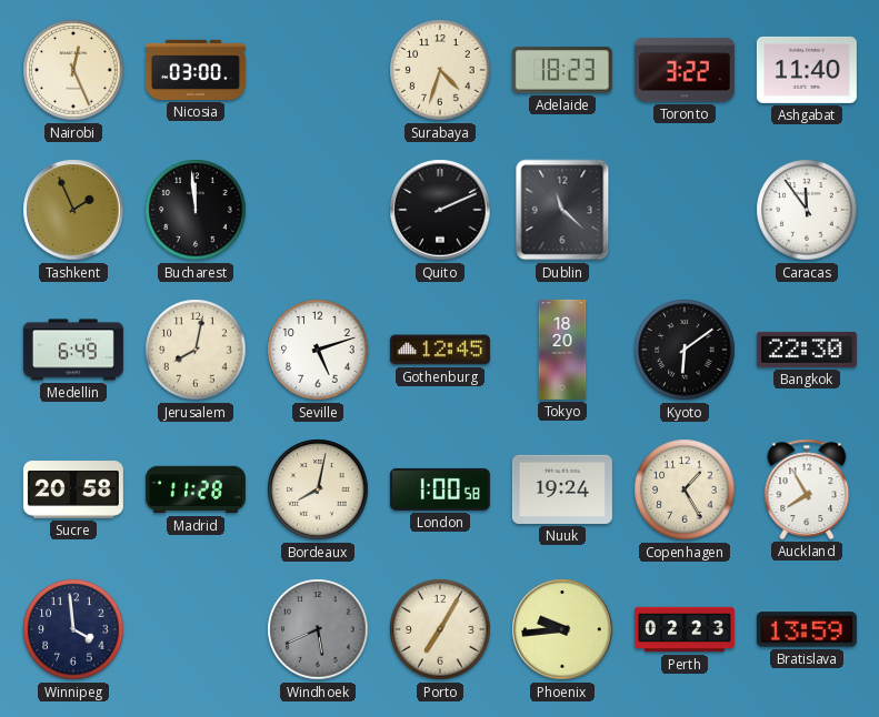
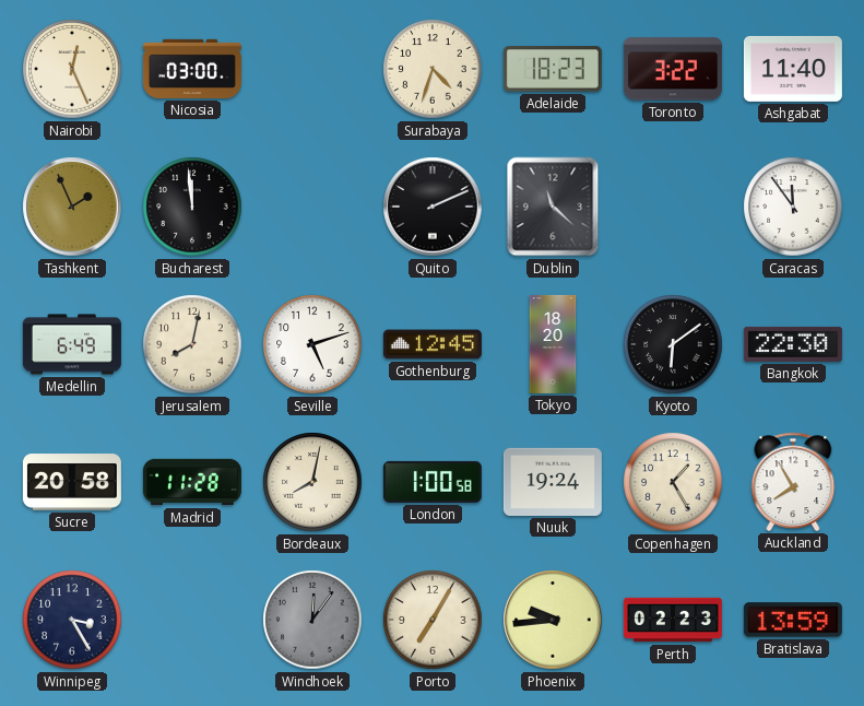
Winnipeg: 3:59 -> 3:25 (72, 620)
Windhoek: 5:41 -> 12:06 (312, 620)
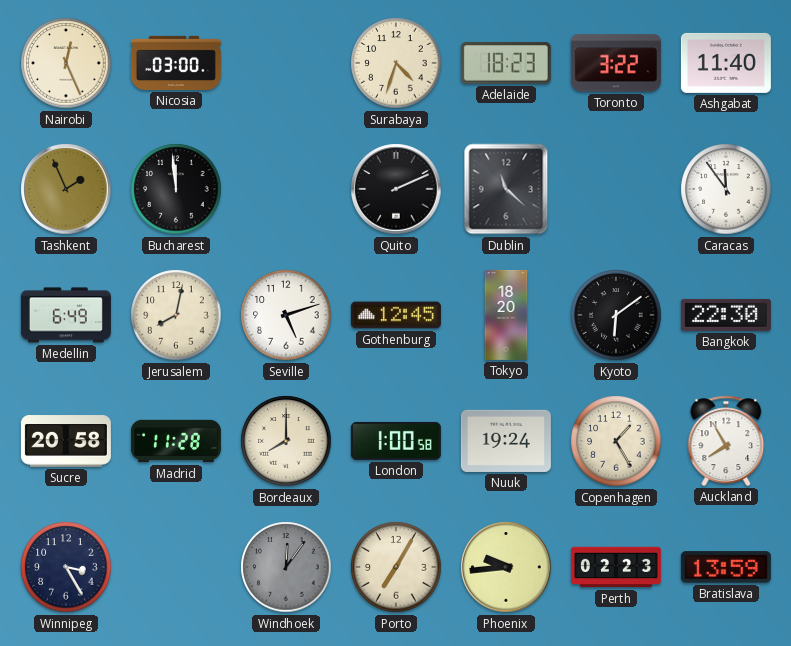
Bordeaux: 8:02 -> 8:00 (286, 441)
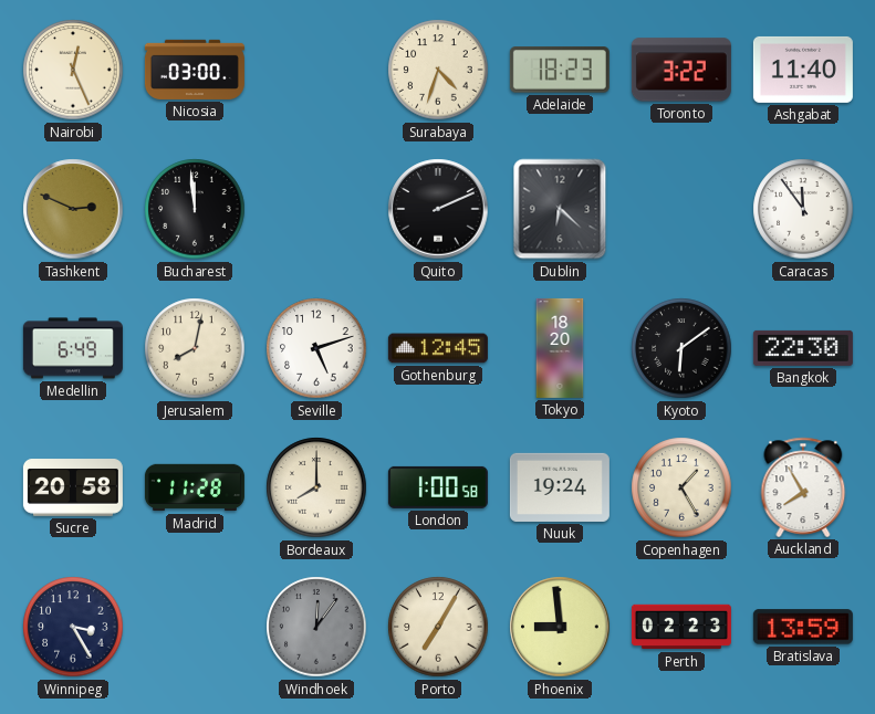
Tashkent: 1:56 -> 2:49 (73, 209)
Dublin: 11:22 -> 6:22 (560, 209)
Phoenix: 9:44 -> 8:59 (560, 627)
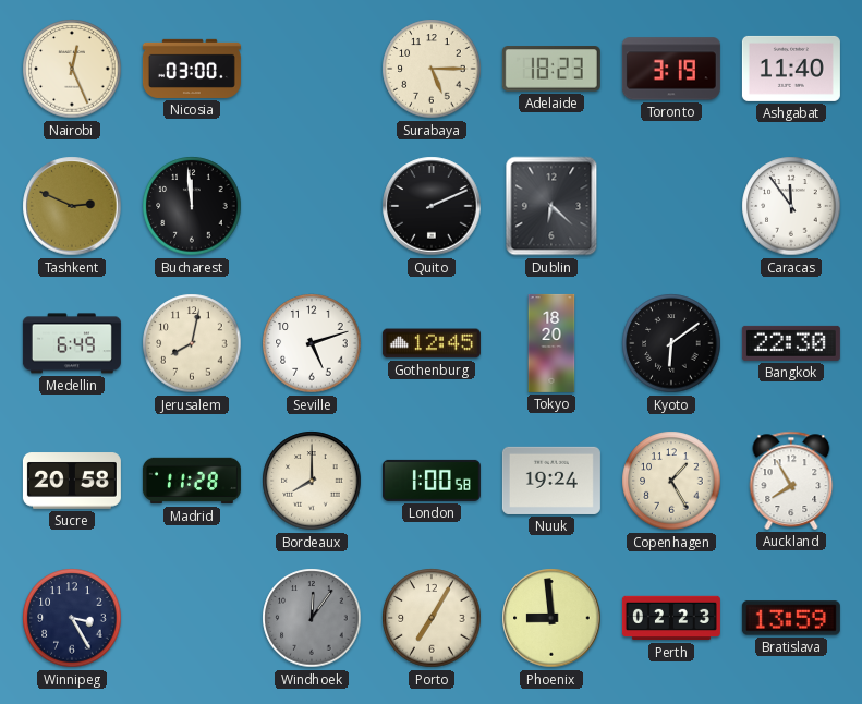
Surabaya: 4:33 -> 5:15 (432, 69)
Toronto: 3:22 -> 3:19 (671, 69)
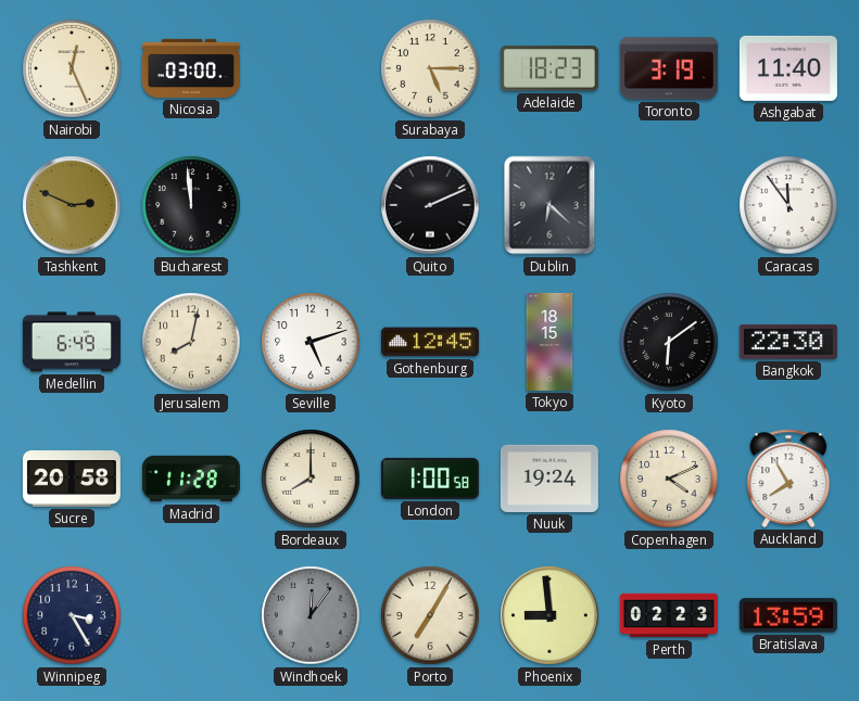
Tokyo: 18:20 -> 18:15 (549, 342)
Copenhagen: 1:25 -> 4:11 (669, 479)
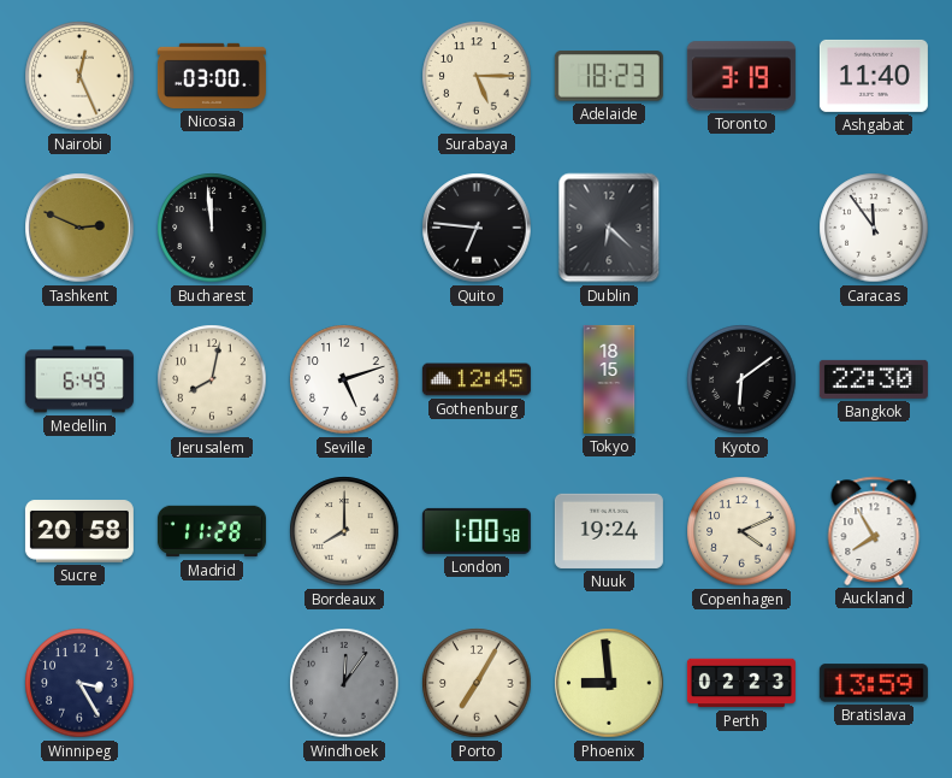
Quito: 2:11 -> 6:46 (477, 228)
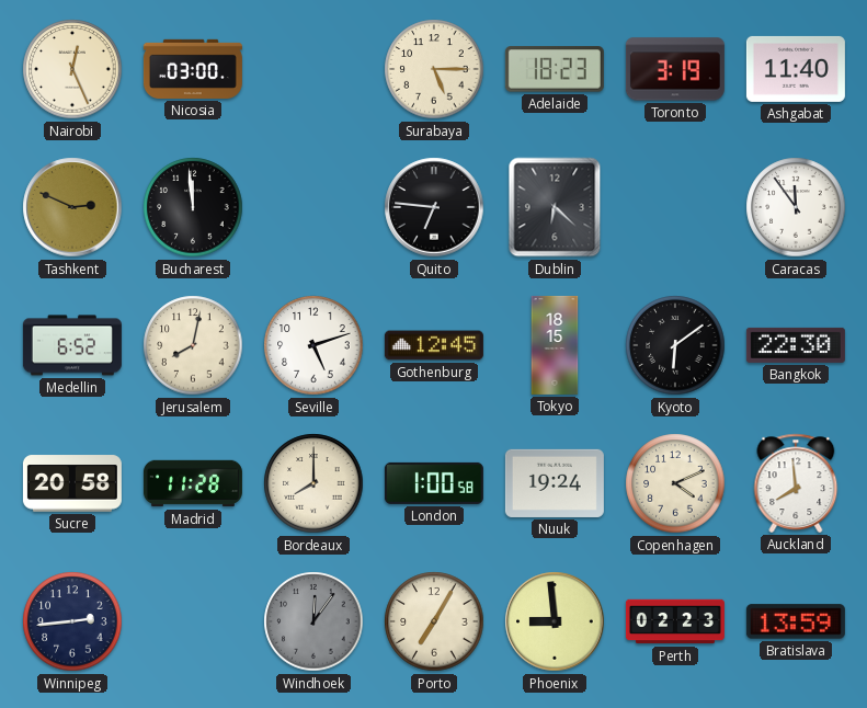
Medellin: 6:49 -> 6:52 (72, 345)
Auckland: 7:55 -> 7:59 (796, 483)
Winnipeg: 3:25 -> 2:44 (72, 621)
